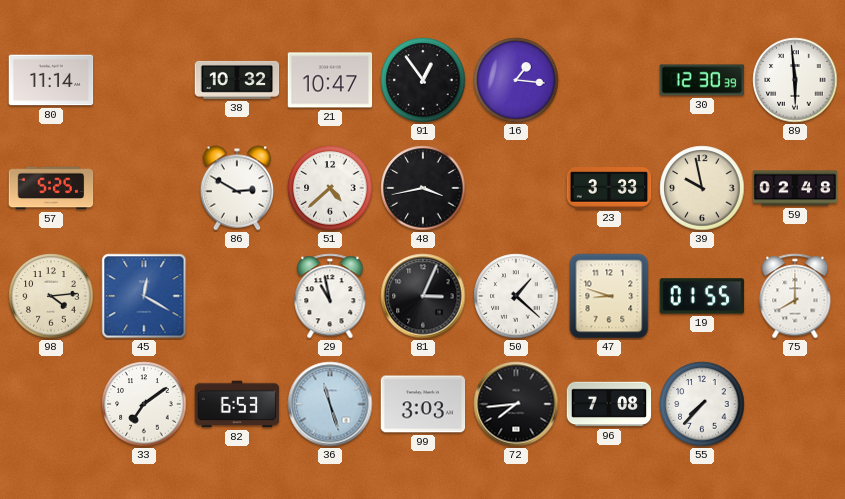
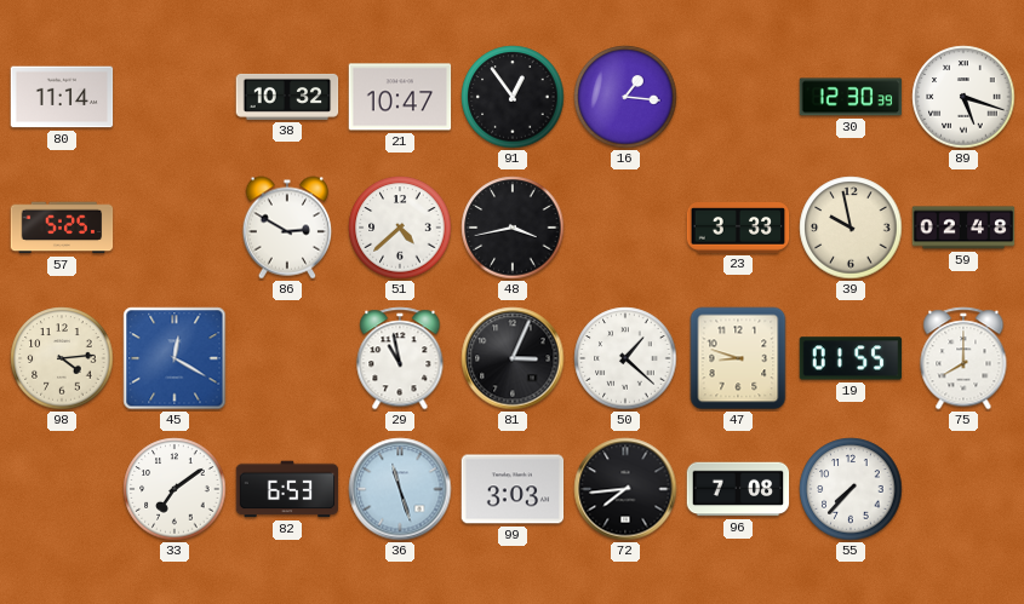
89: 5:59 -> 5:18 (963, 97)
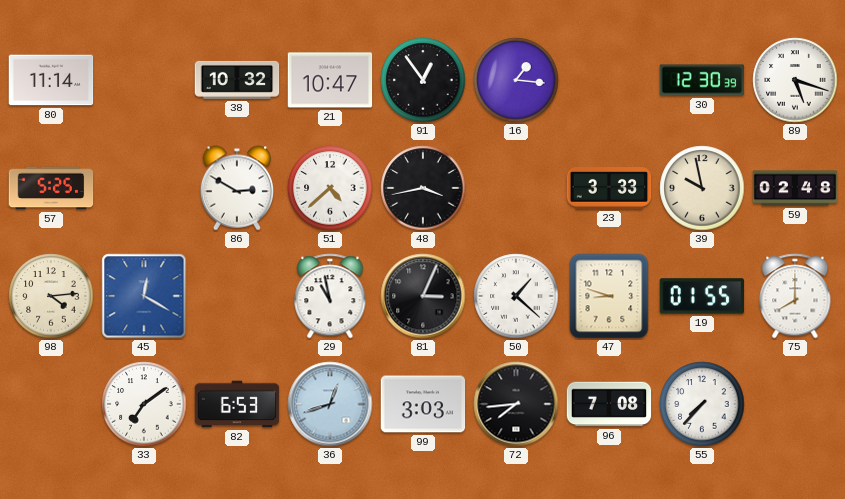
36: 11:27 -> 12:42 (330, 404)
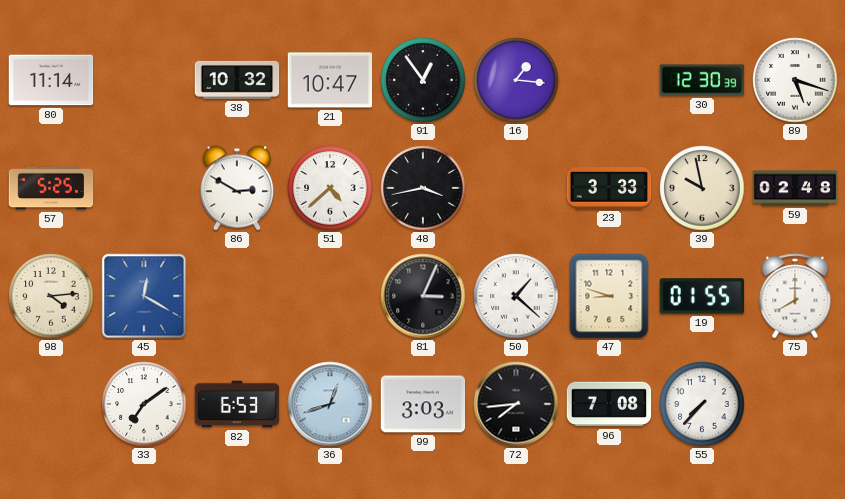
29: 10:58 -> none (330, 296)
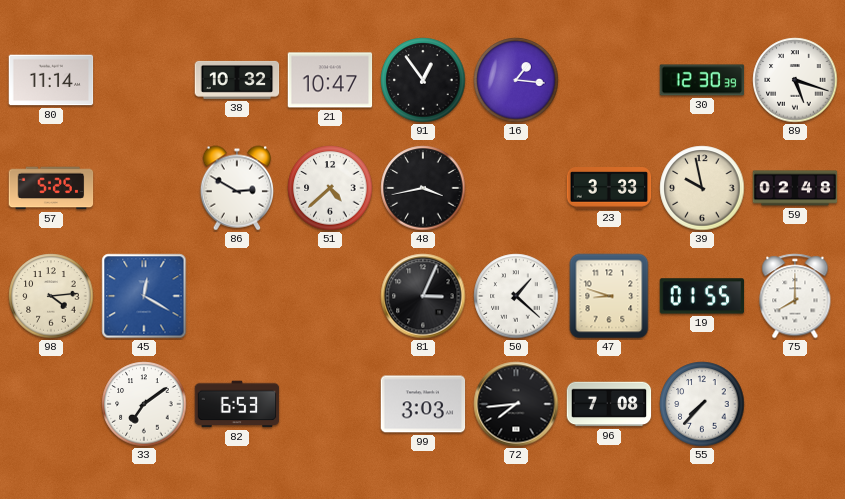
36: 12:42 -> none (330, 404)
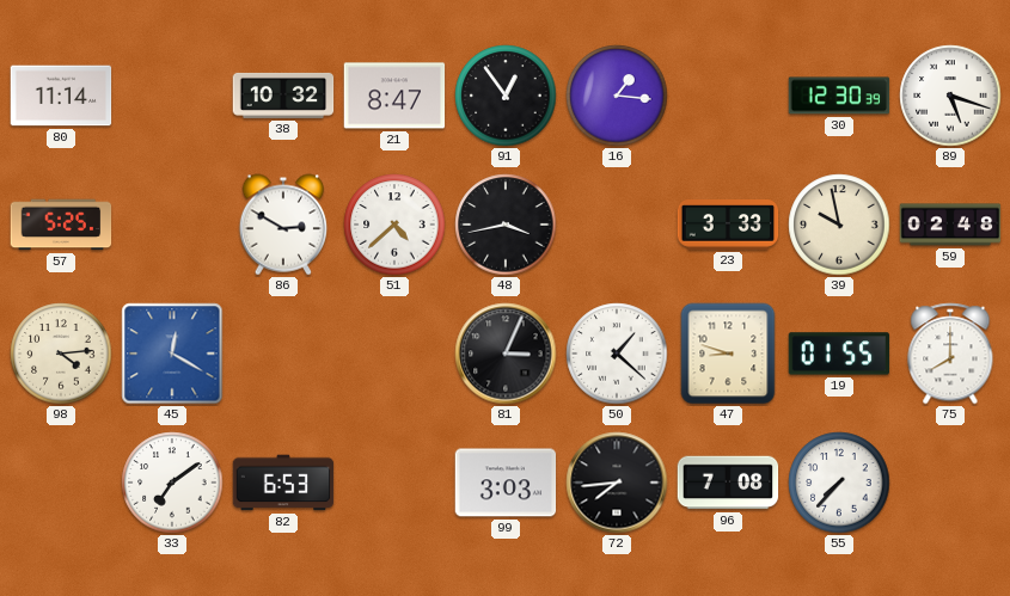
21: 10:47 -> 8:47 (394, 96)
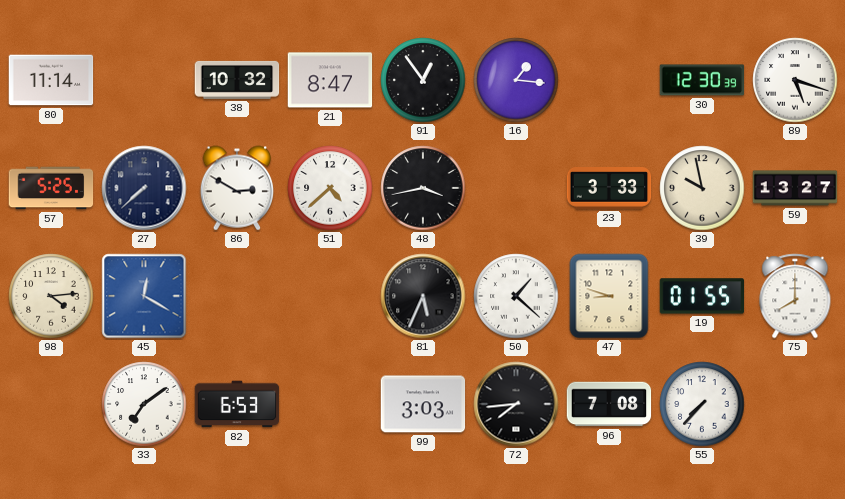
27: none -> 7:38 (144, 188)
59: 02:48 -> 13:27 (795, 188)
81: 3:04 -> 5:34 (423, 296)
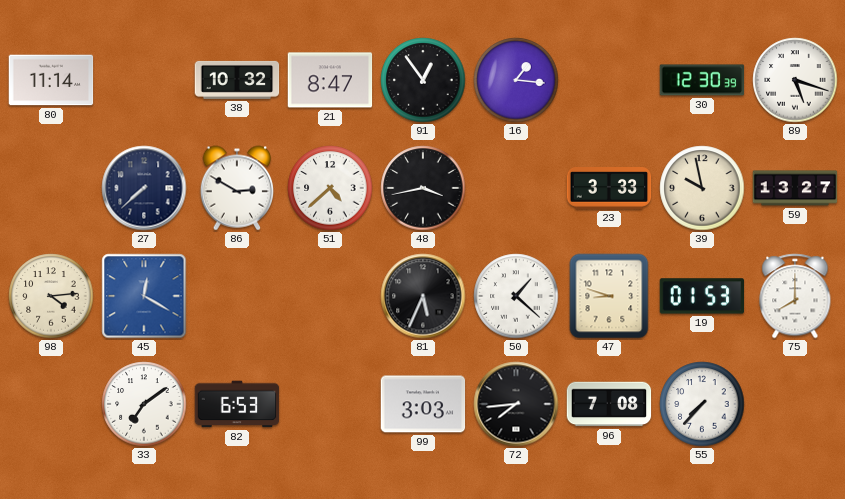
57: 5:25 -> none (51, 188)
19: 01:55 -> 01:53 (702, 296)
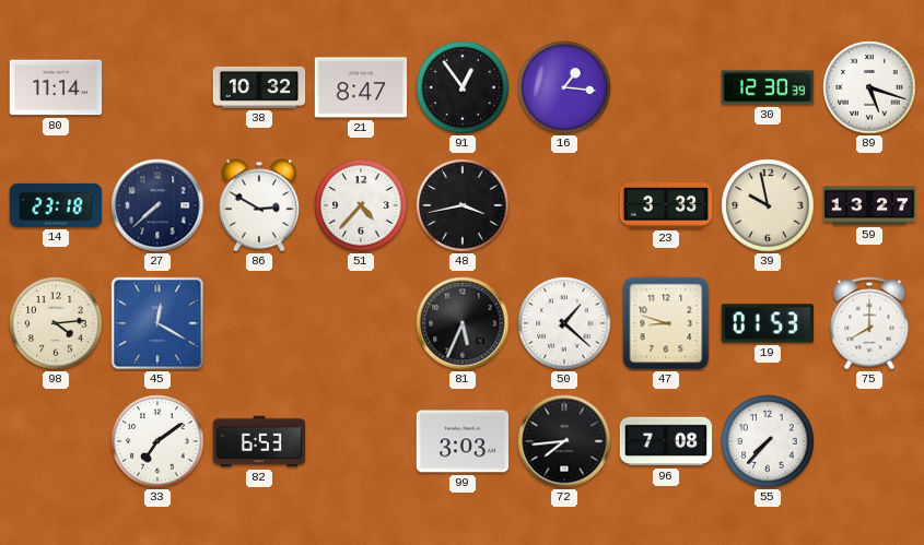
14: none -> 23:18 (56, 205)
51: 4:38 -> 4:37 (361, 205)
